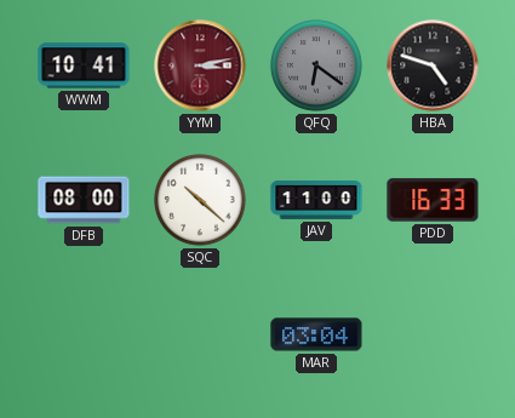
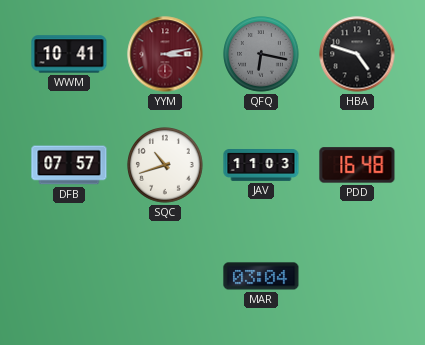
QFQ: 6:21 -> 6:17 (261, 54)
DFB: 08:00 -> 07:57 (69, 165)
SQC: 10:22 -> 10:42 (165, 165)
JAV: 11:00 -> 11:03 (261, 166)
PDD: 16:33 -> 16:48 (357, 165)
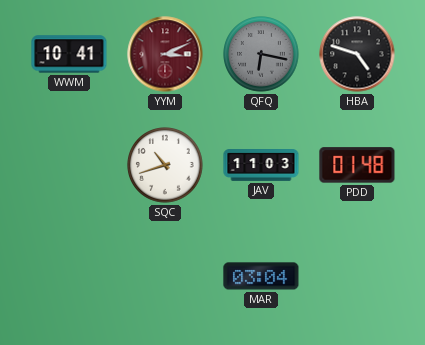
YYM: 3:13 -> 3:11 (165, 54)
DFB: 07:57 -> none (69, 165)
PDD: 16:48 -> 01:48 (357, 165)
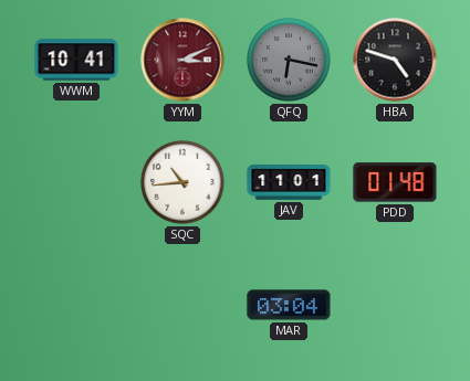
SQC: 10:42 -> 10:44 (182, 182)
JAV: 11:03 -> 11:01 (289, 183)
